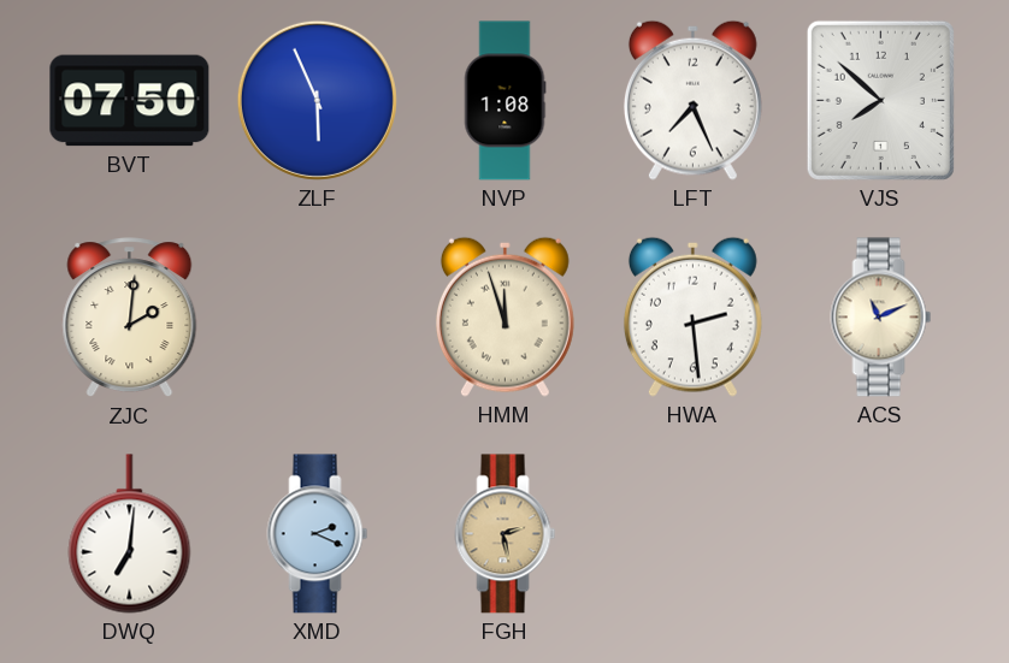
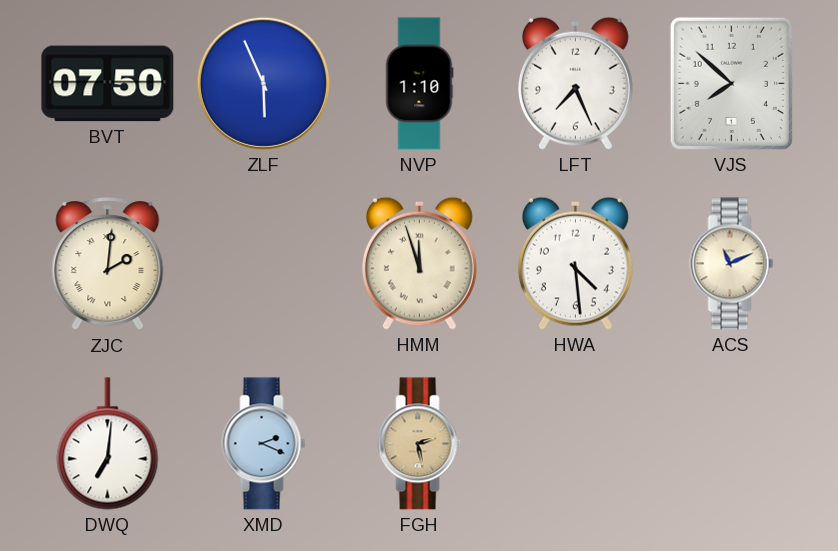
NVP: 1:08 -> 1:10 (419, 84)
HWA: 2:29 -> 4:29 (575, 263)
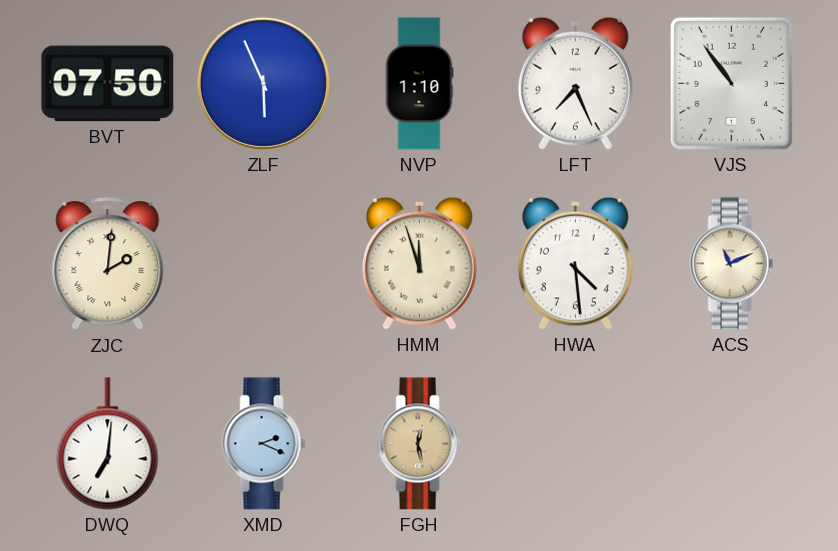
VJS: 7:52 -> 10:54 (731, 83)
FGH: 2:28 -> 12:28 (420, 444)
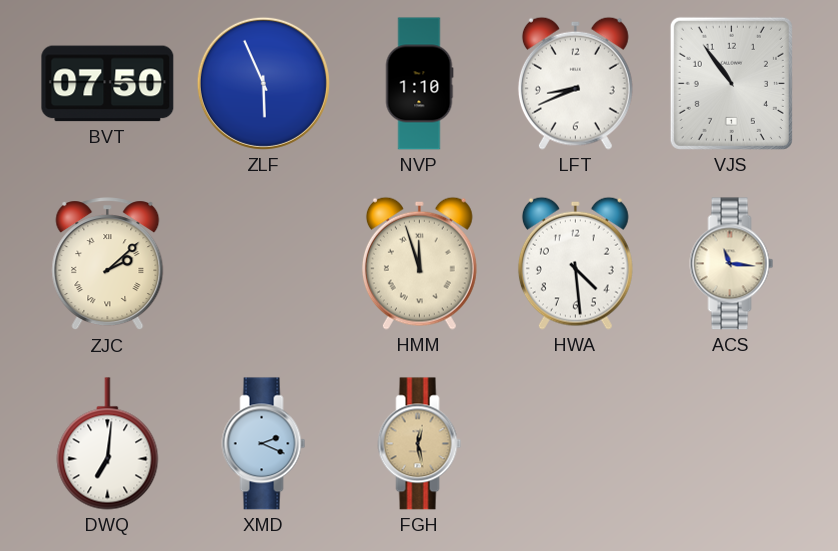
LFT: 7:26 -> 8:41 (575, 83)
ZJC: 2:01 -> 2:08 (108, 264)
ACS: 11:11 -> 11:16 (732, 264)
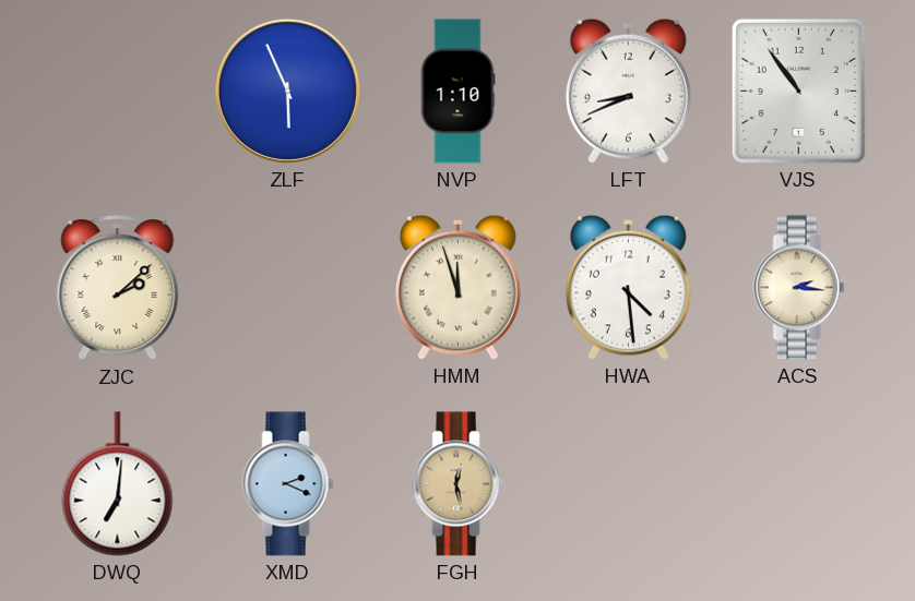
BVT: 07:50 -> none (108, 84)
ACS: 11:16 -> 2:16 (799, 288)
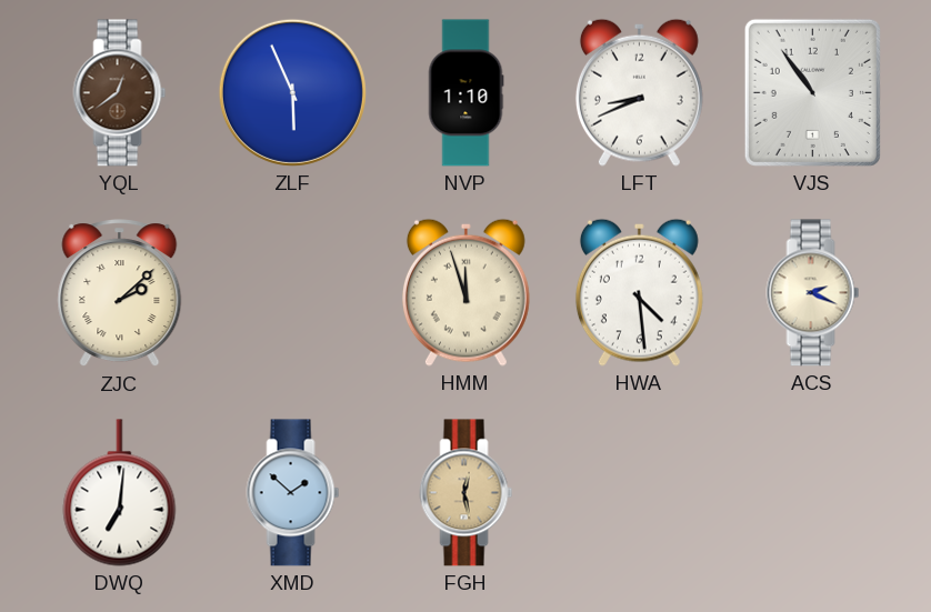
YQL: none -> 12:39 (120, 93)
ACS: 2:16 -> 2:19 (813, 293)
XMD: 2:19 -> 1:52 (293, 493)
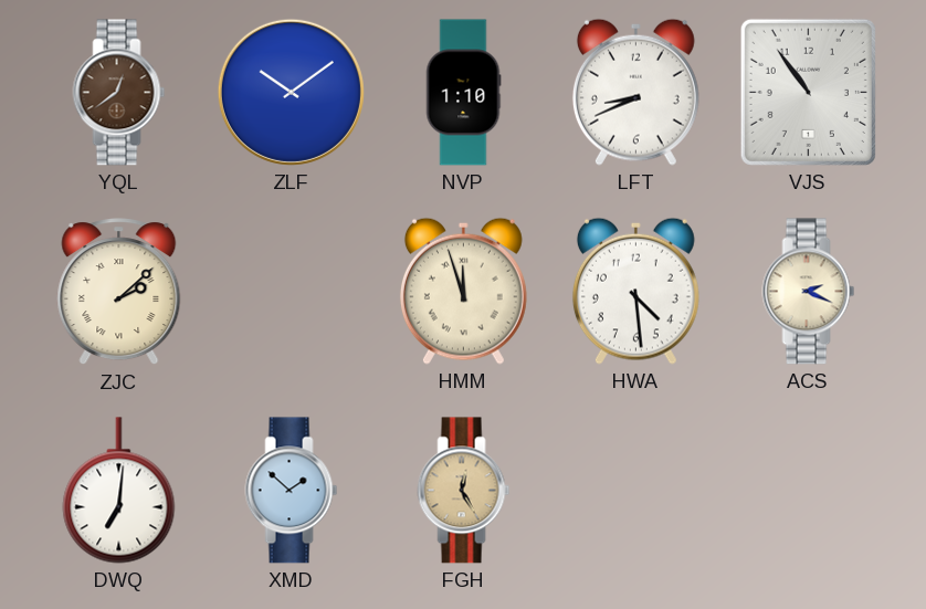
ZLF: 5:56 -> 10:09 (291, 92)
FGH: 12:28 -> 12:25 (464, 491)
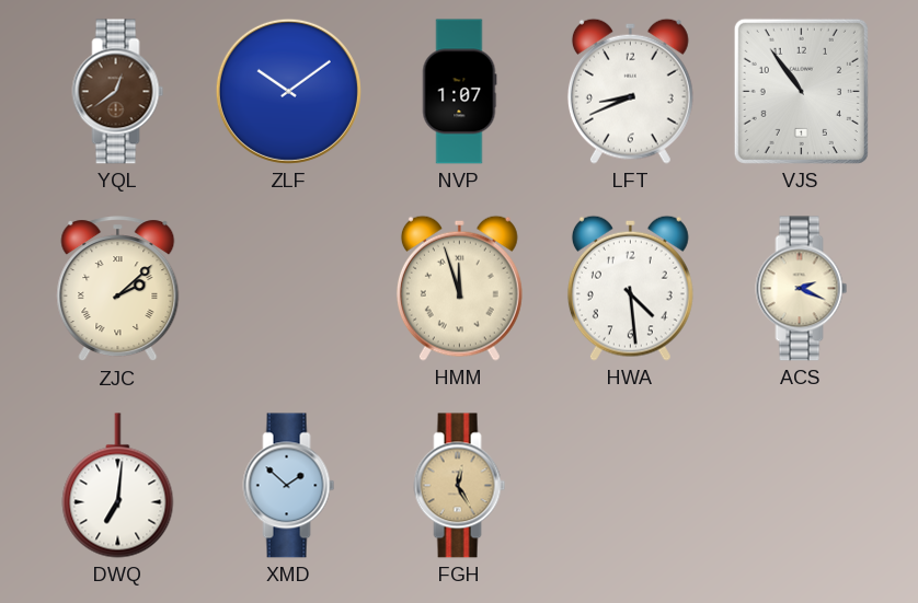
NVP: 1:10 -> 1:07 (459, 92)
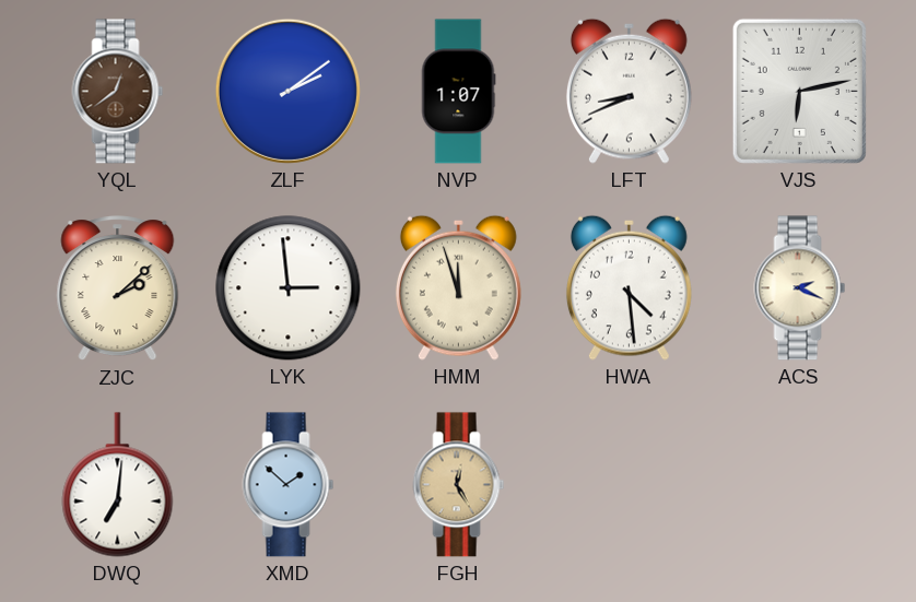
ZLF: 10:09 -> 2:09 (287, 91)
VJS: 10:54 -> 6:13 (799, 91)
LYK: none -> 2:59 (289, 288)
